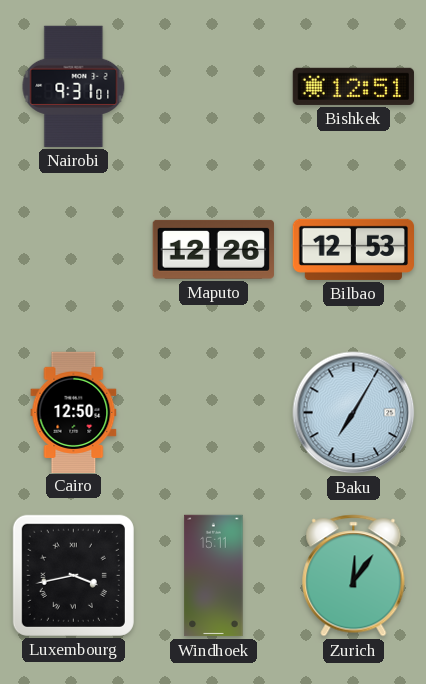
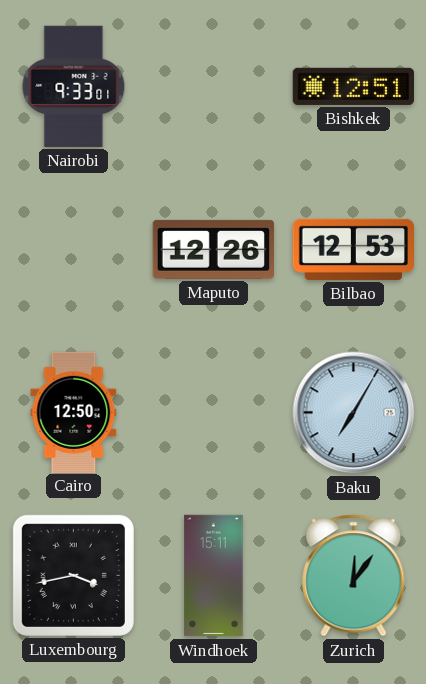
Nairobi: 9:31 -> 9:33 (74, 86)
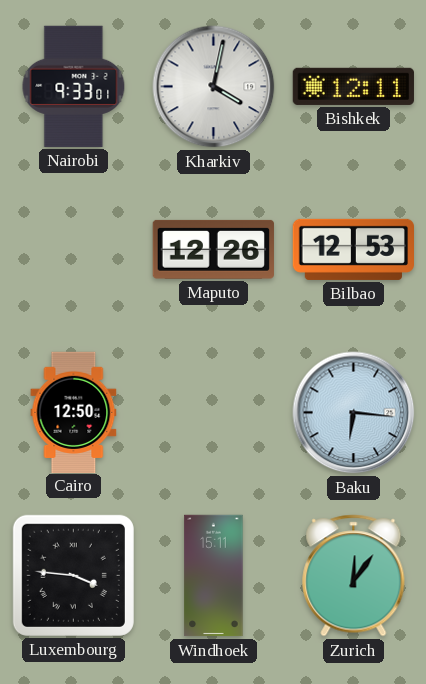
Kharkiv: none -> 4:02 (214, 87)
Bishkek: 12:51 -> 12:11 (353, 86)
Baku: 7:05 -> 6:16 (354, 413)
Luxembourg: 3:43 -> 3:46 (73, 575)
